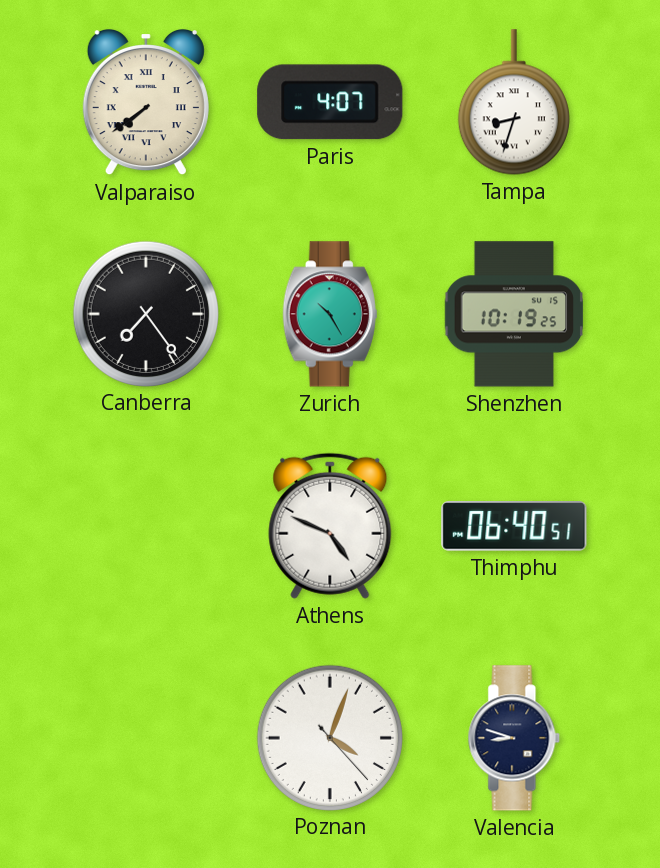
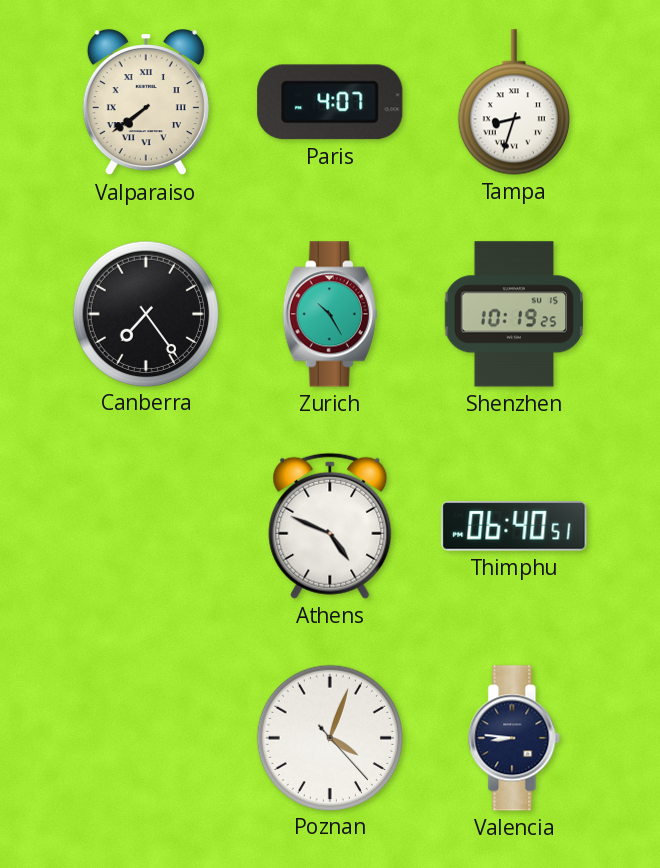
Valencia: 8:48 -> 8:46 (514, 738)
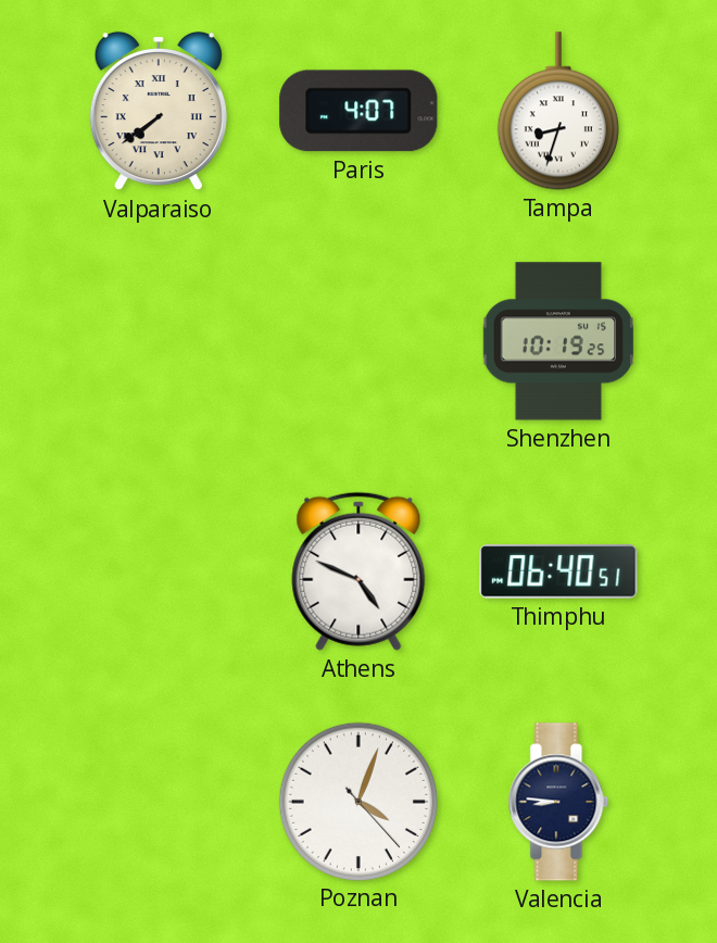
Canberra: 7:24 -> none (145, 313)
Zurich: 10:25 -> none (330, 314)
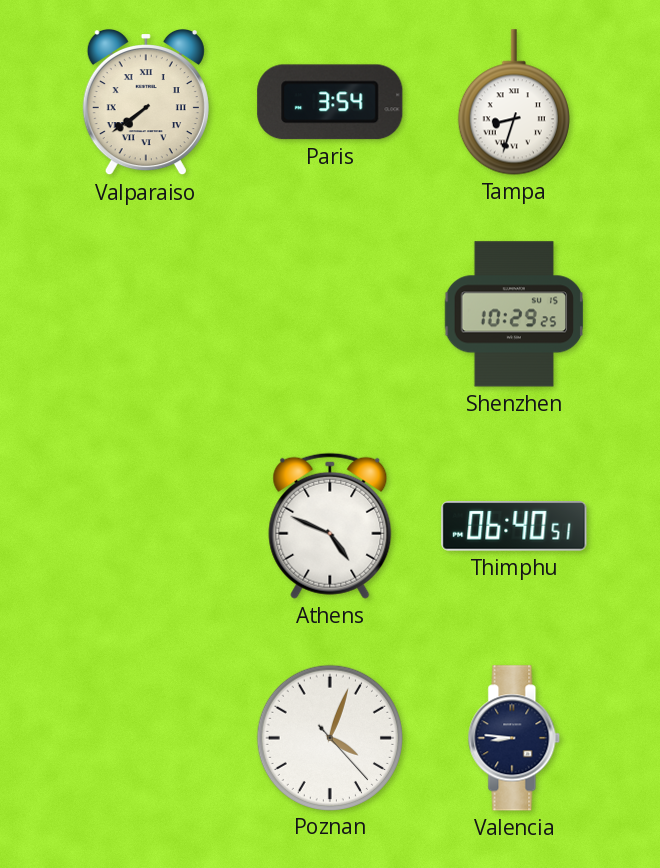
Paris: 4:07 -> 3:54 (330, 102)
Shenzhen: 10:19 -> 10:29 (514, 314)
